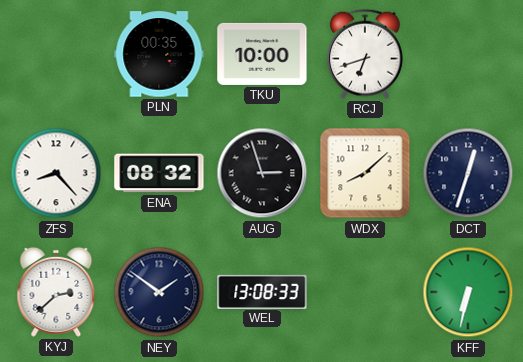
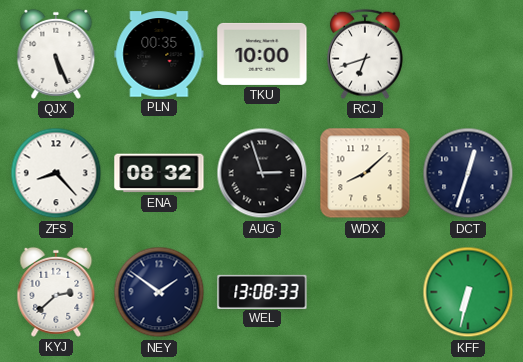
QJX: none -> 5:26 (56, 54)
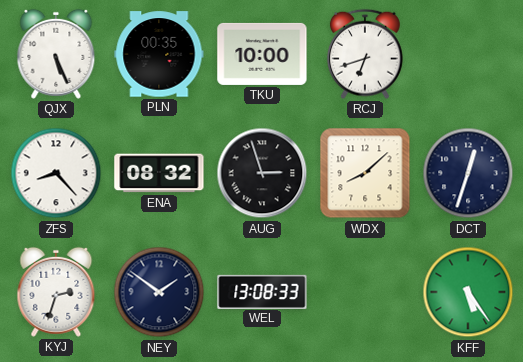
KYJ: 2:38 -> 2:33 (56, 292)
KFF: 6:32 -> 5:24 (468, 292)
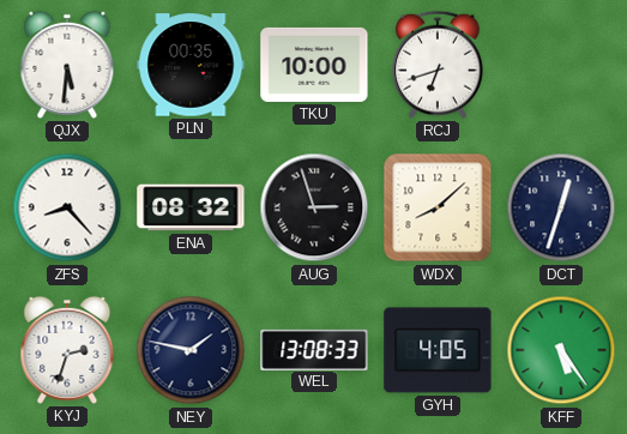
QJX: 5:26 -> 5:31 (67, 65)
NEY: 1:51 -> 1:47 (191, 350)
GYH: none -> 4:05 (438, 350)
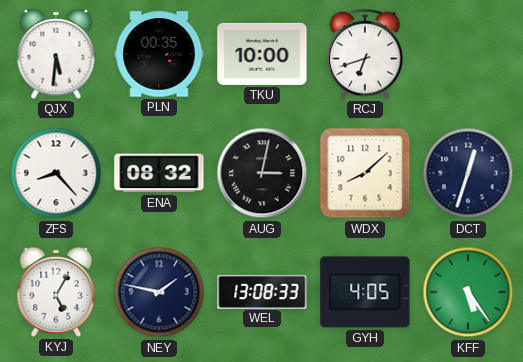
AUG: 2:57 -> 3:02 (262, 173)
KYJ: 2:33 -> 5:05 (56, 292)
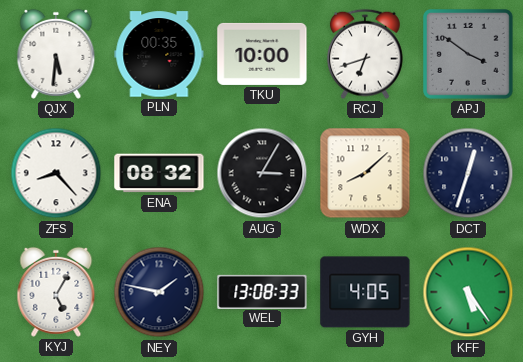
APJ: none -> 3:51 (469, 55)
AUG: 3:02 -> 3:05 (262, 173)
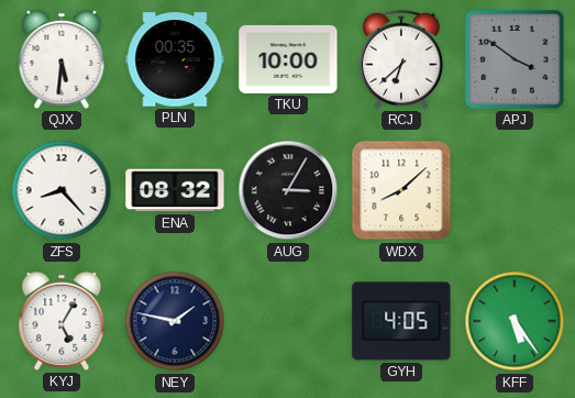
RCJ: 6:42 -> 6:38 (401, 59)
DCT: 12:33 -> none (468, 173)
WEL: 13:08 -> none (262, 291)
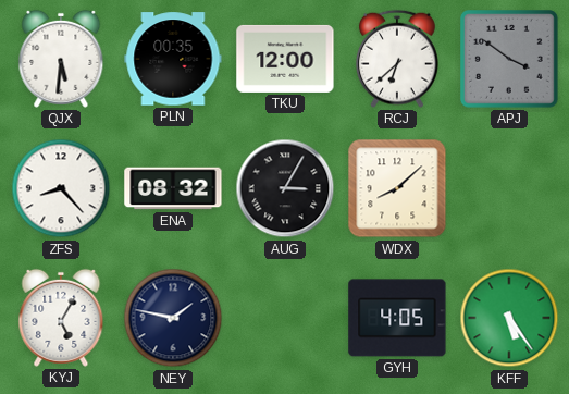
TKU: 10:00 -> 12:00 (285, 59)
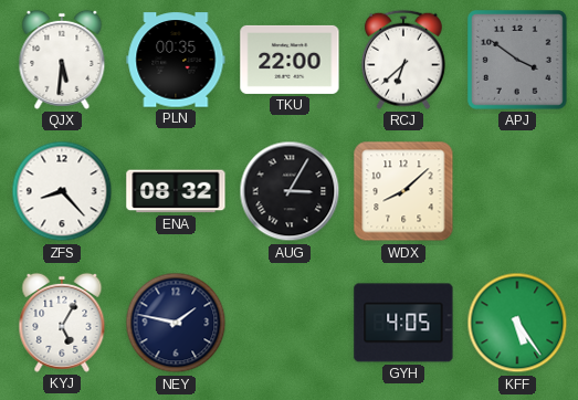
TKU: 12:00 -> 22:00 (290, 60)
